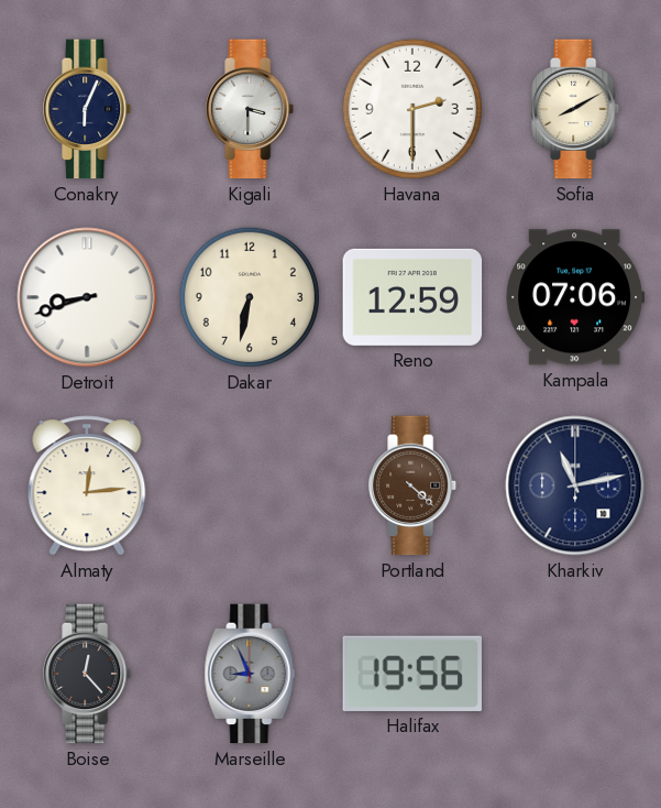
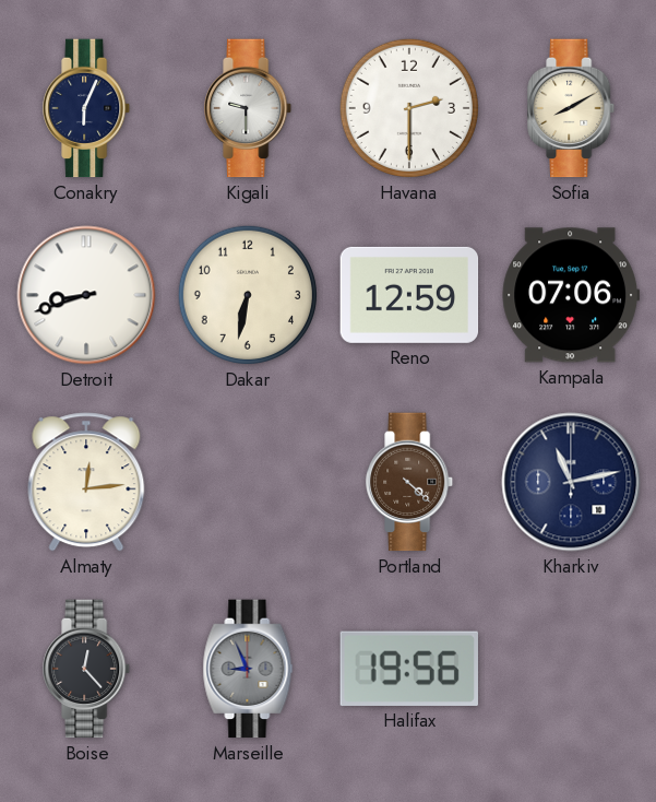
Kigali: 3:30 -> 9:30 (249, 108)
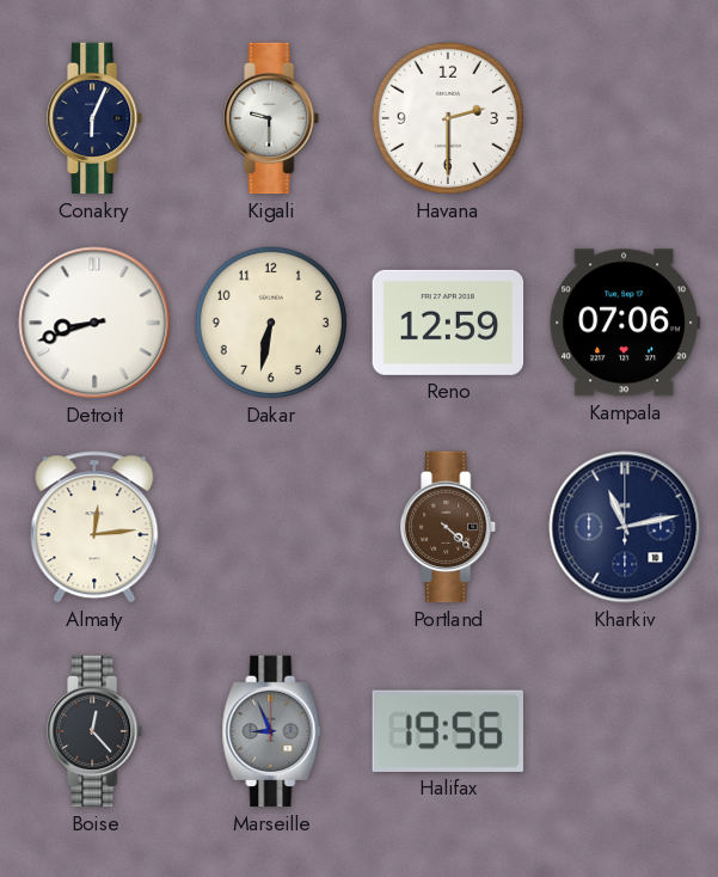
Sofia: 8:10 -> none (572, 108)
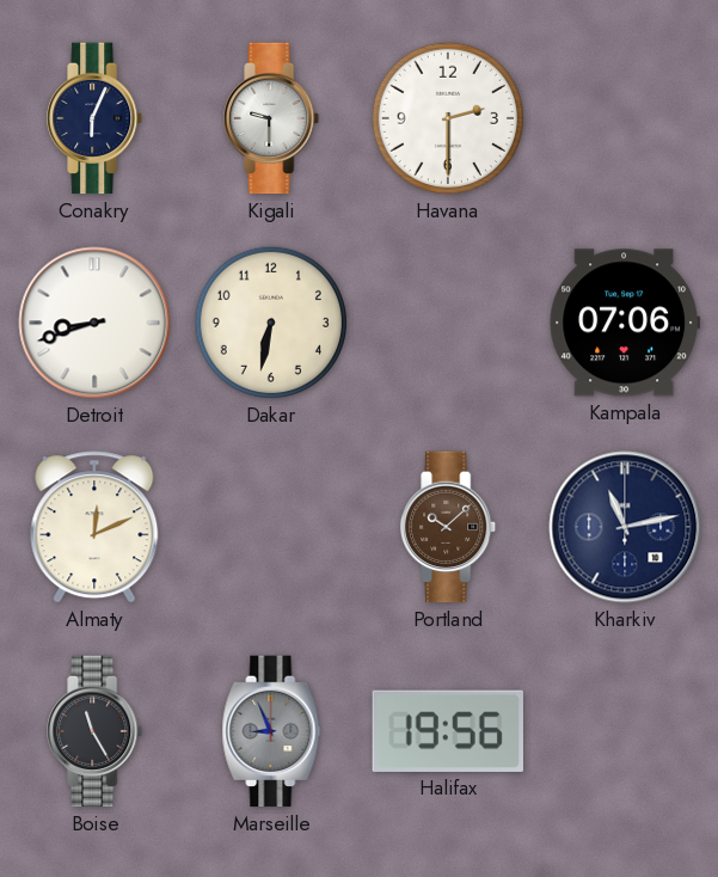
Reno: 12:59 -> none (448, 323)
Almaty: 12:14 -> 12:11 (94, 527)
Portland: 4:22 -> 10:08 (449, 527)
Boise: 12:23 -> 11:25 (96, 731)
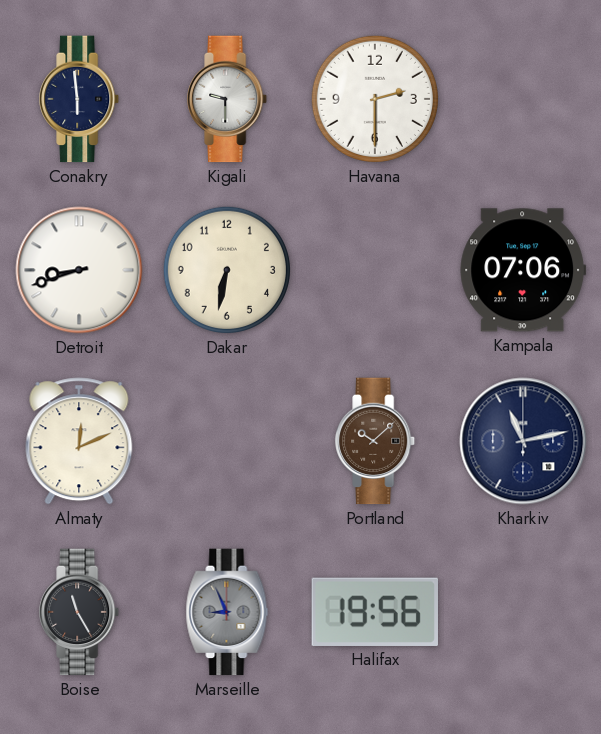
Conakry: 6:04 -> 5:59 (80, 99)
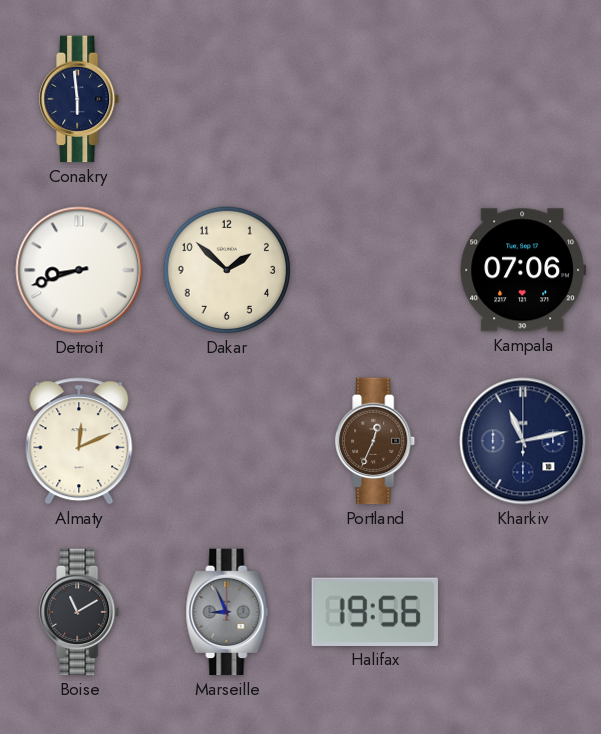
Kigali: 9:30 -> none (228, 99)
Havana: 2:30 -> none (375, 99)
Dakar: 6:32 -> 1:52 (227, 270)
Portland: 10:08 -> 12:34 (376, 441)
Boise: 11:25 -> 11:10 (80, 612)
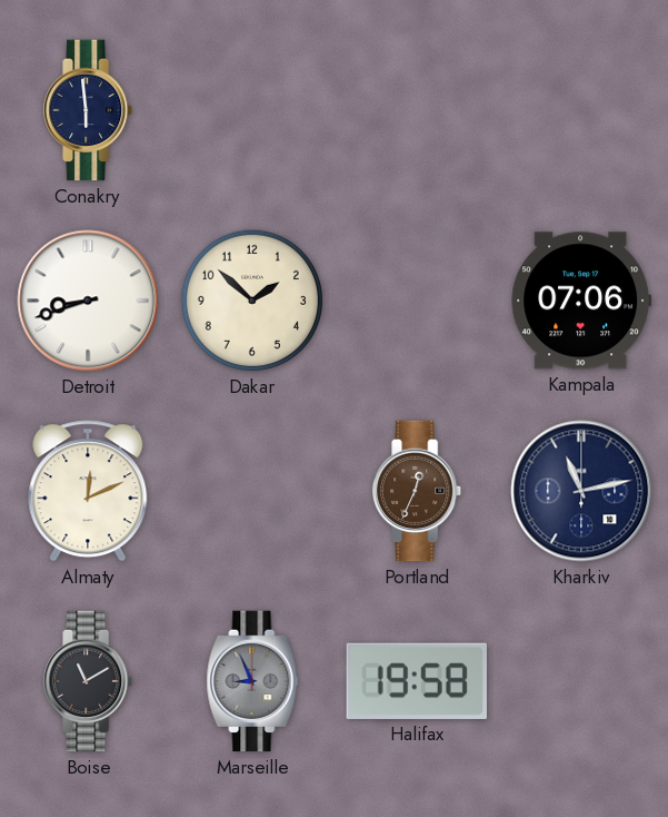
Halifax: 19:56 -> 19:58 (417, 681)
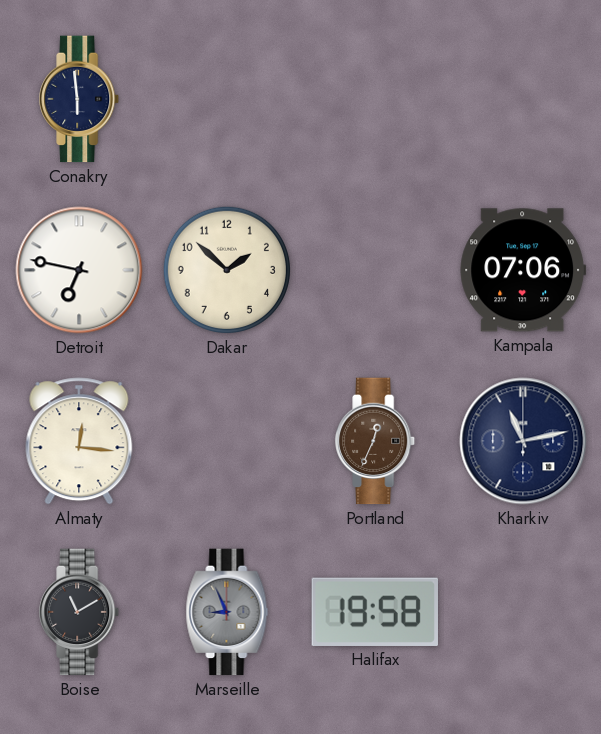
Detroit: 8:42 -> 6:47 (79, 270)
Almaty: 12:11 -> 12:16 (79, 441)
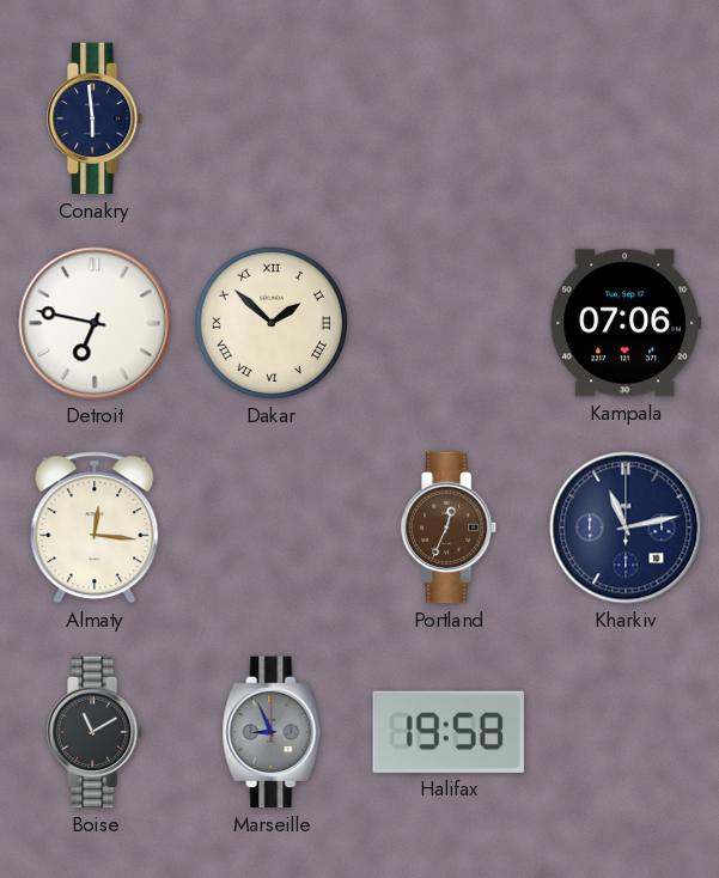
Dakar numerals: Arabic -> Roman (272, 323)
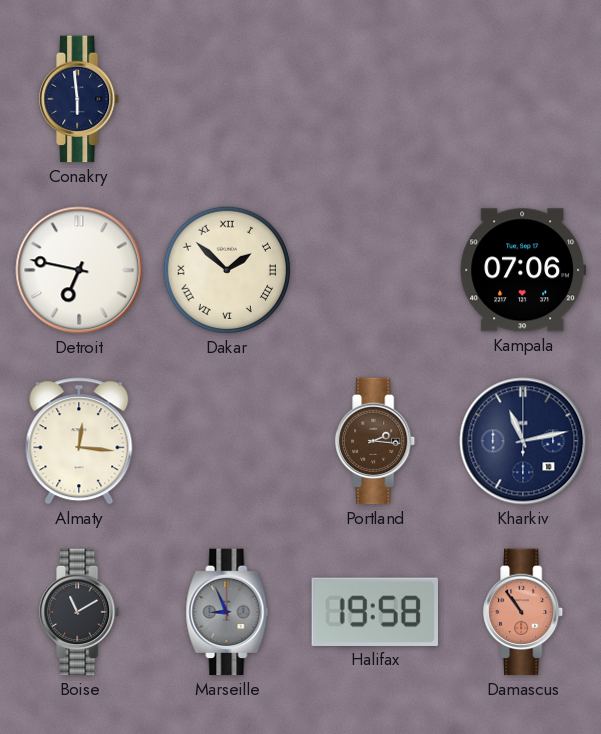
Portland: 12:34 -> 2:16 (376, 441)
Damascus: none -> 10:54 (524, 612)
